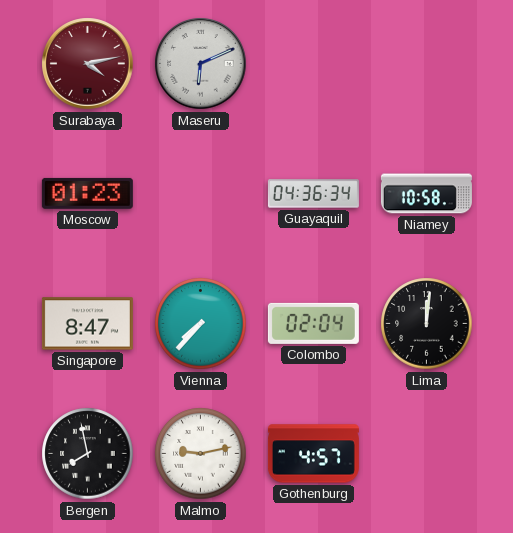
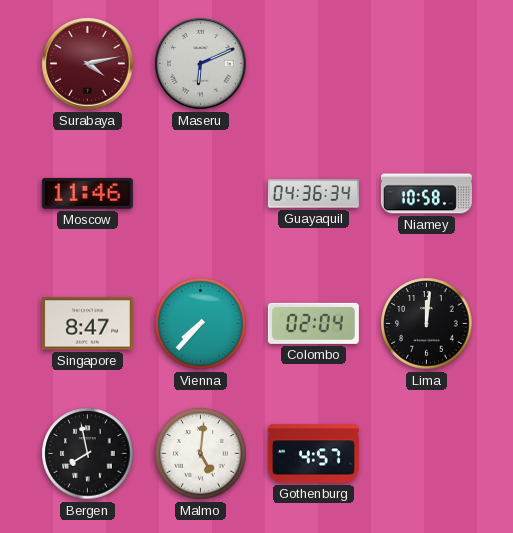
Moscow: 01:23 -> 11:46 (87, 193)
Malmo: 9:13 -> 5:01 (201, 454)
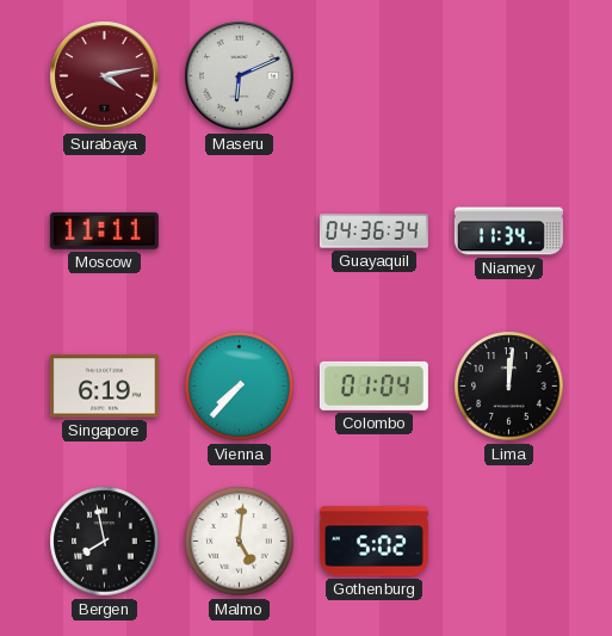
Moscow: 11:46 -> 11:11 (104, 230)
Niamey: 10:58 -> 11:34 (508, 231)
Singapore: 8:47 -> 6:19 (104, 387)
Colombo: 02:04 -> 01:04 (373, 385)
Gothenburg: 4:57 -> 5:02 (373, 542)
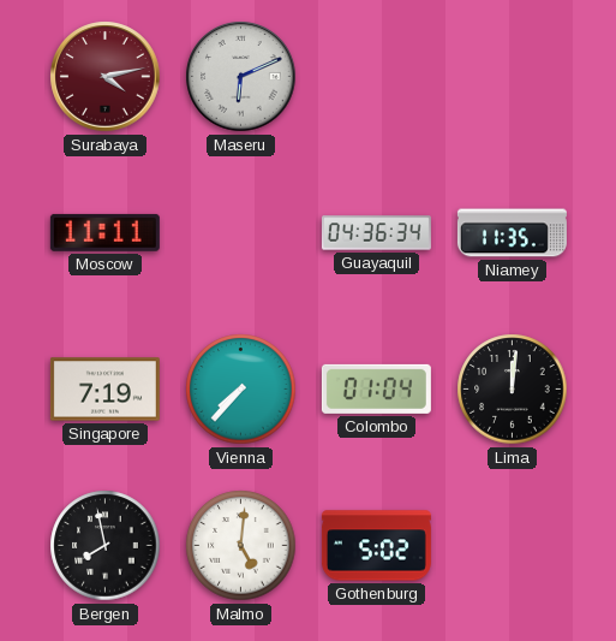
Niamey: 11:34 -> 11:35 (512, 233)
Singapore: 6:19 -> 7:19 (104, 390)
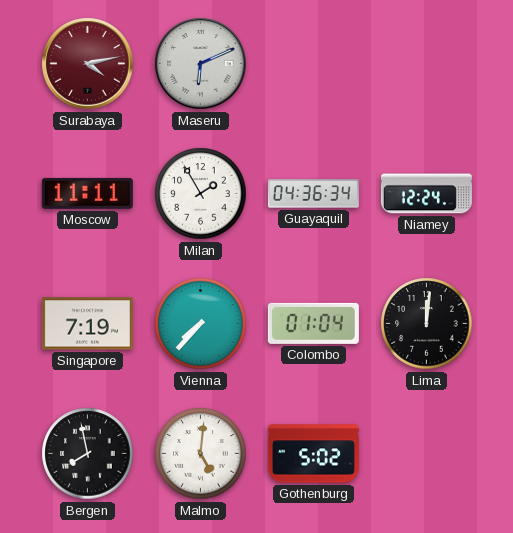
Milan: none -> 1:55 (201, 194)
Niamey: 11:35 -> 12:24 (426, 194)
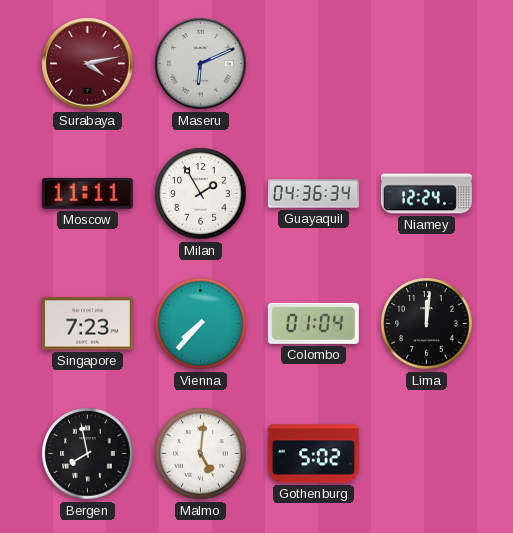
Singapore: 7:19 -> 7:23 (87, 324)
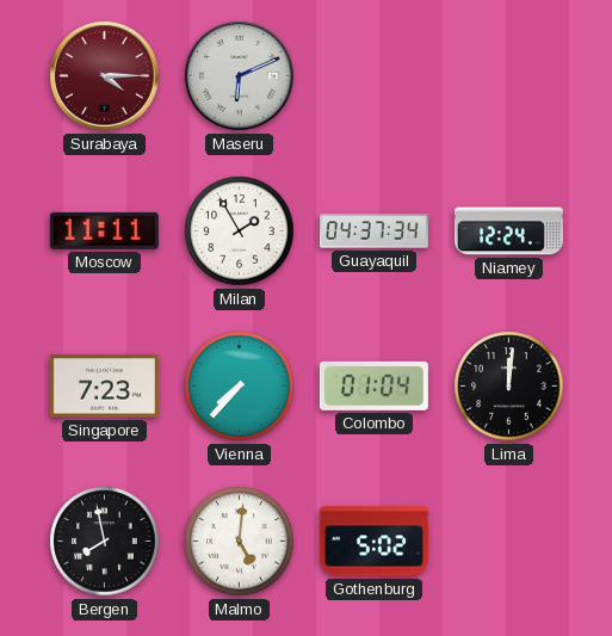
Surabaya: 4:13 -> 4:15 (105, 76)
Guayaquil: 04:36 -> 04:37 (373, 231)
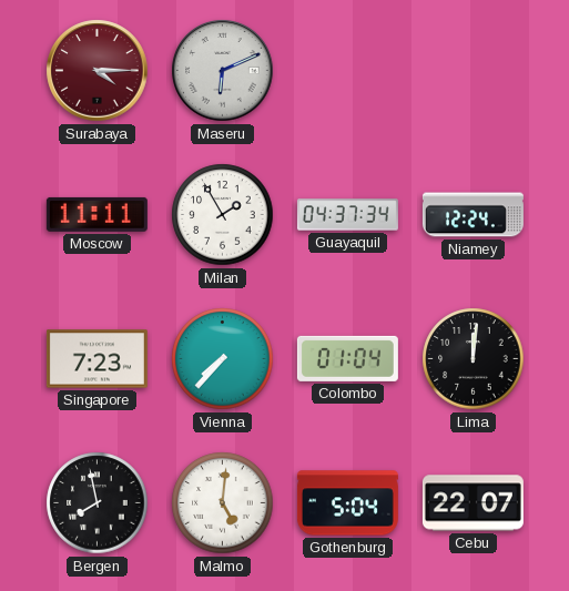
Gothenburg: 5:02 -> 5:04 (347, 503)
Cebu: none -> 22:07 (473, 503)
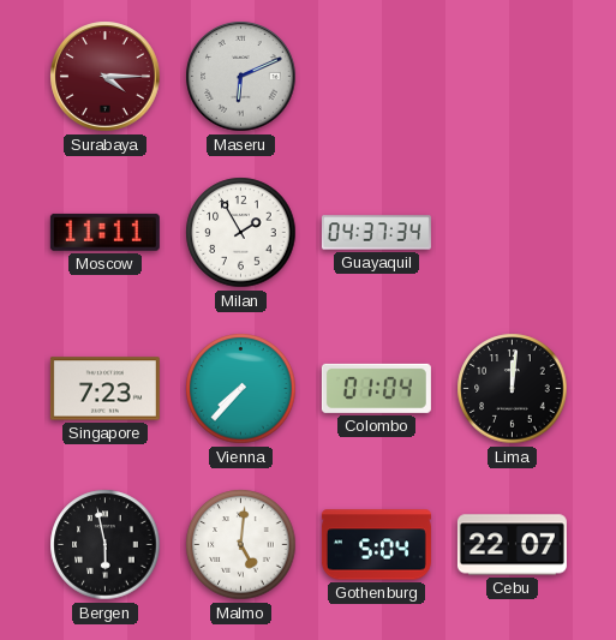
Niamey: 12:24 -> none (473, 215)
Bergen: 7:58 -> 5:58 (106, 545)
